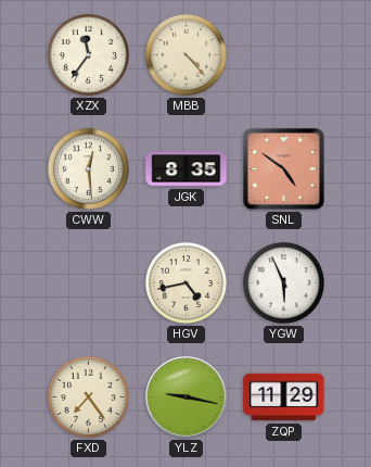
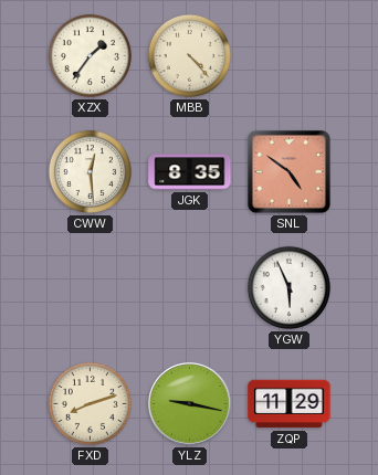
XZX: 11:36 -> 1:36 (90, 55)
HGV: 4:43 -> none (185, 282)
FXD: 7:24 -> 8:12 (90, 403)
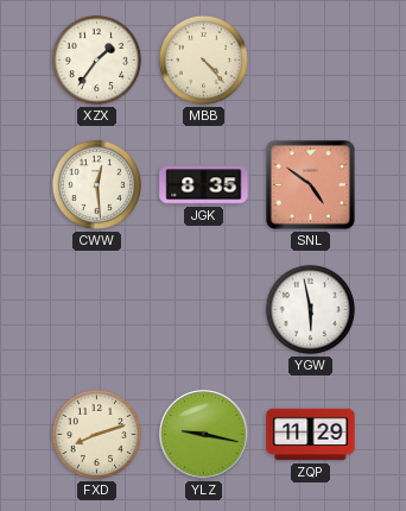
YGW: 5:56 -> 5:58 (310, 309)
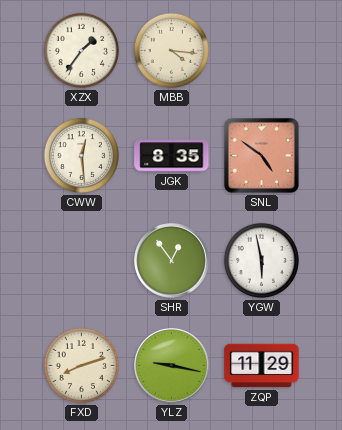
MBB: 4:23 -> 4:16 (171, 50)
SHR: none -> 12:54 (172, 261)
